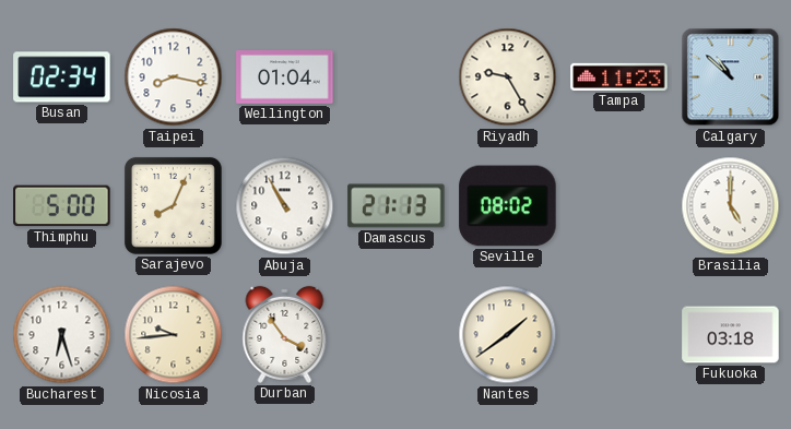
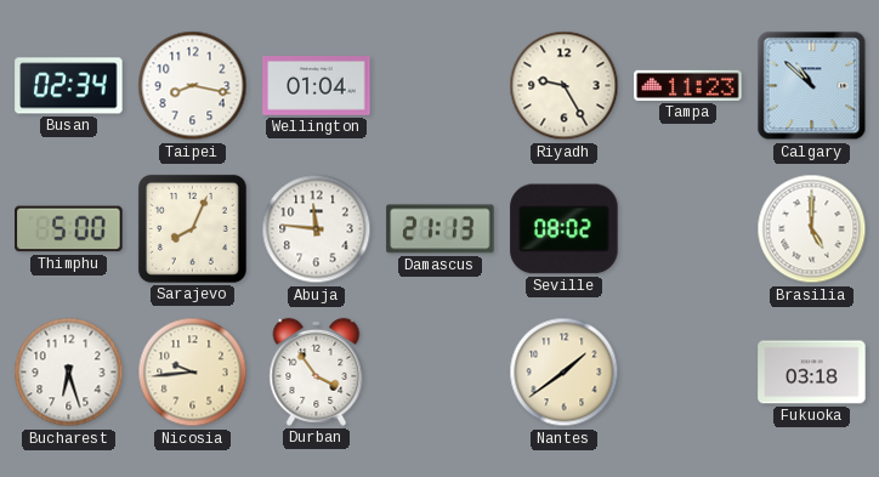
Abuja: 10:55 -> 11:46 (317, 229)
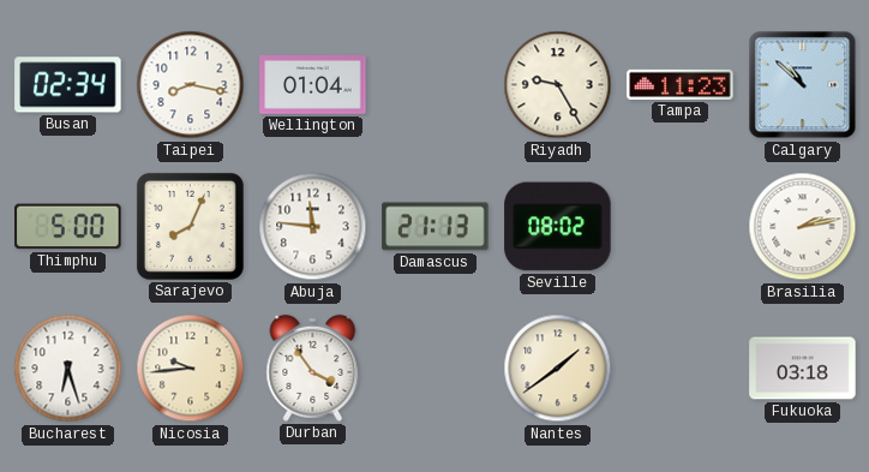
Brasilia: 5:00 -> 2:13 (803, 227)
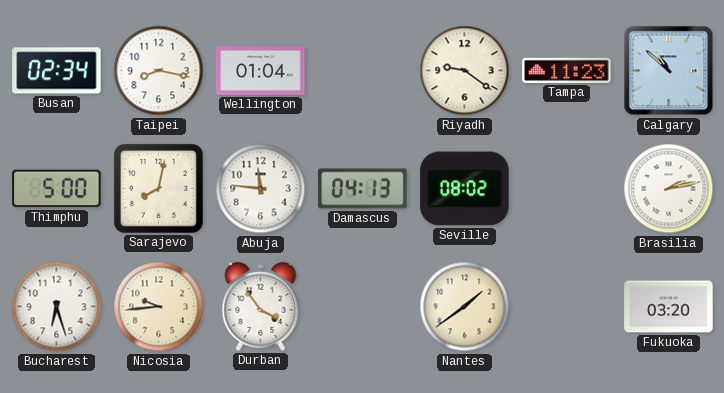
Riyadh: 9:25 -> 9:21 (465, 71)
Sarajevo: 8:04 -> 8:02 (158, 188)
Damascus: 21:13 -> 04:13 (363, 189)
Fukuoka: 03:18 -> 03:20 (669, 307)
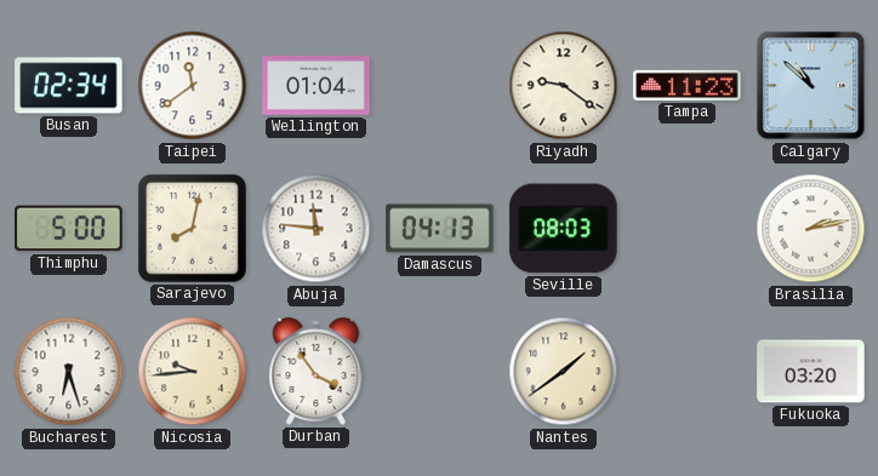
Taipei: 8:17 -> 11:39 (193, 86)
Seville: 08:02 -> 08:03 (564, 229)
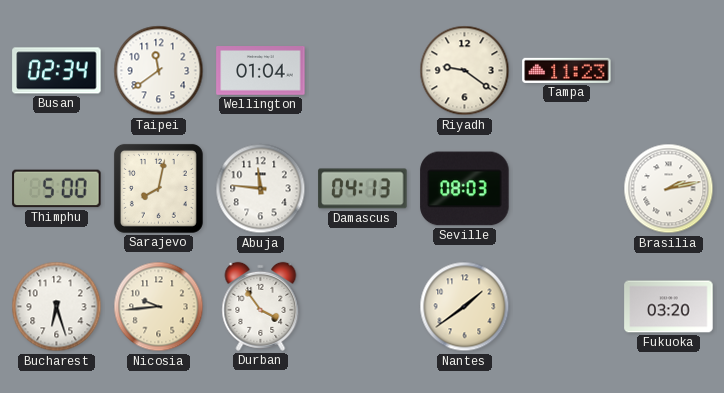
Calgary: 10:52 -> none (811, 86)
